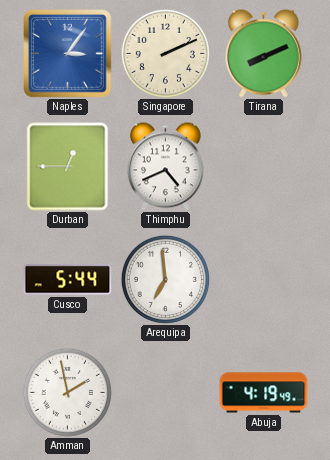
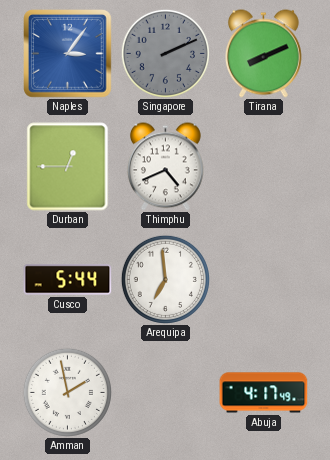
Singapore dial: cream -> grey (165, 53)
Abuja: 4:19 -> 4:17 (264, 393)
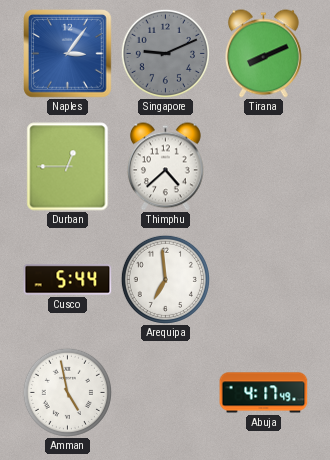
Singapore: 2:11 -> 9:11 (165, 53)
Thimphu: 4:41 -> 4:38 (165, 167)
Amman: 1:58 -> 4:58 (67, 392)
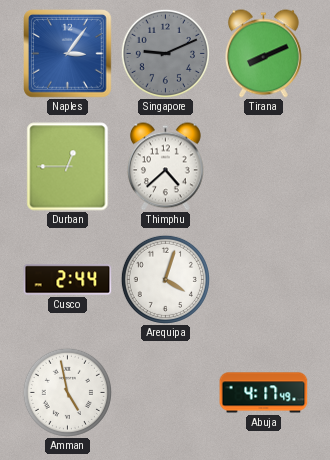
Cusco: 5:44 -> 2:44 (68, 280)
Arequipa: 6:59 -> 4:03 (165, 279)
